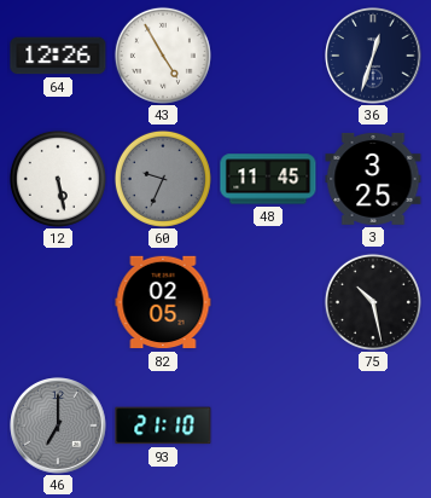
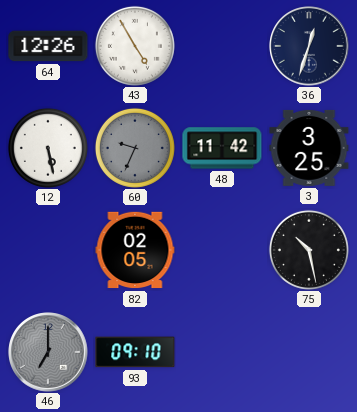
48: 11:45 -> 11:42 (222, 148)
93: 21:10 -> 09:10 (135, 352)
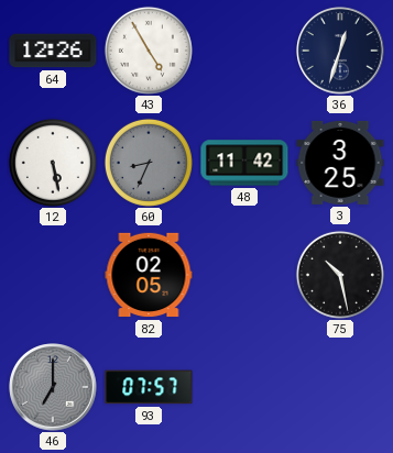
60: 9:34 -> 8:34 (149, 163)
93: 09:10 -> 07:57 (149, 387)
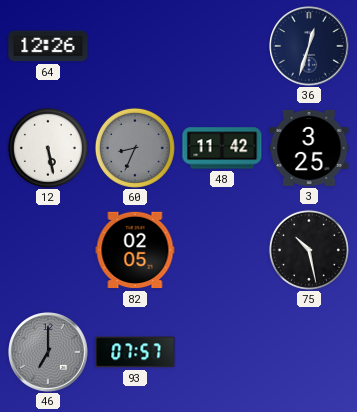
43: 4:55 -> none (149, 51)
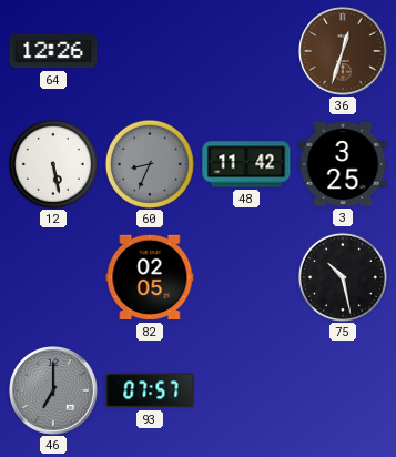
36 dial: navy -> brown (343, 51)
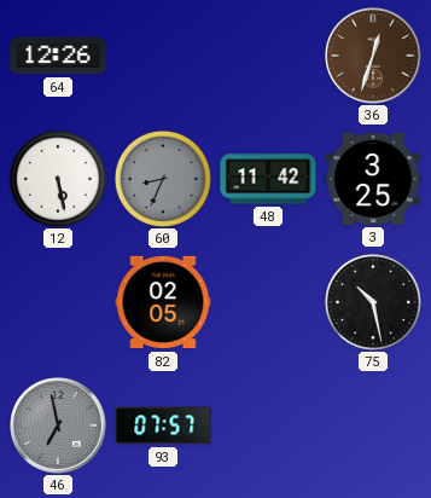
46: 7:00 -> 6:58 (58, 425)
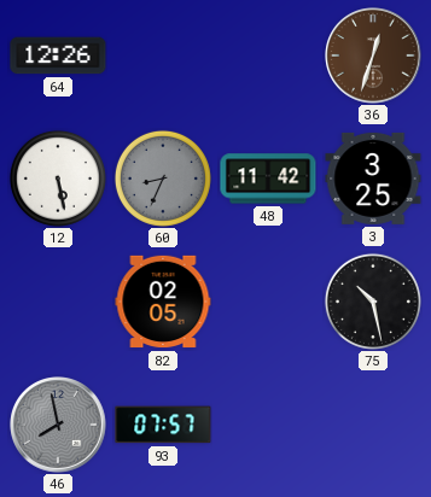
46: 6:58 -> 7:58 (58, 425)
